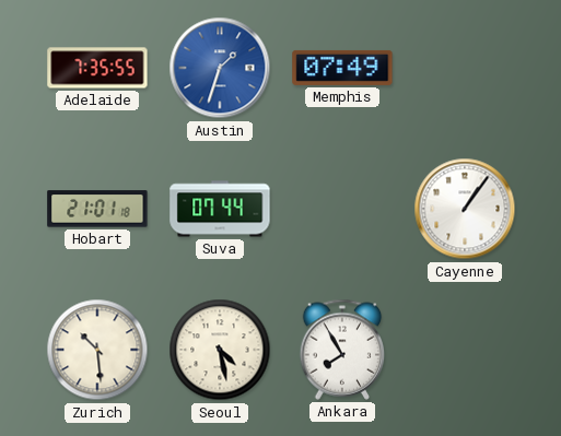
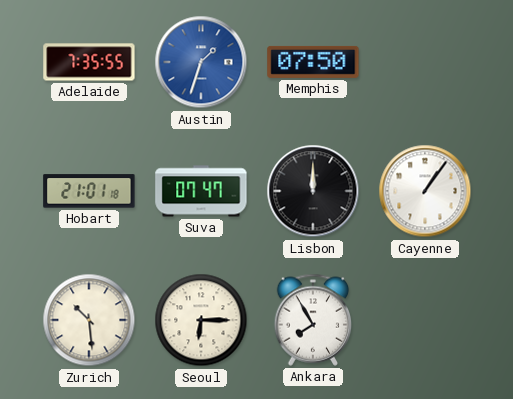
Memphis: 07:49 -> 07:50 (313, 62)
Suva: 07:44 -> 07:47 (201, 191)
Lisbon: none -> 12:00 (313, 191)
Seoul: 4:28 -> 6:15 (201, 320)
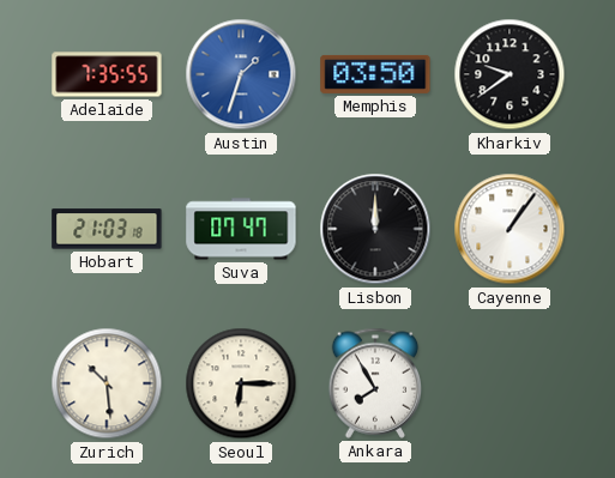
Memphis: 07:50 -> 03:50 (375, 74)
Kharkiv: none -> 9:39 (510, 74)
Hobart: 21:01 -> 21:03 (107, 229)
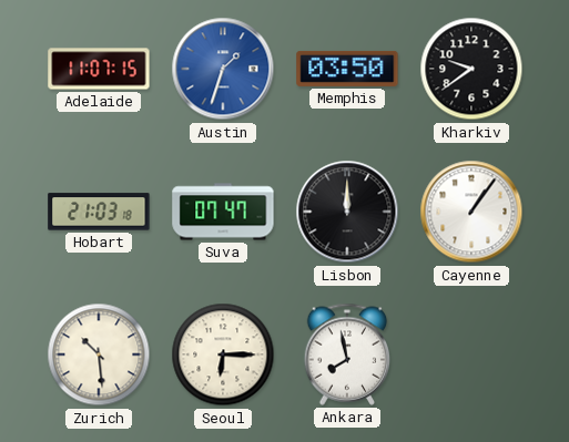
Adelaide: 7:35 -> 11:07 (99, 69)
Ankara: 7:55 -> 7:58 (347, 354)
